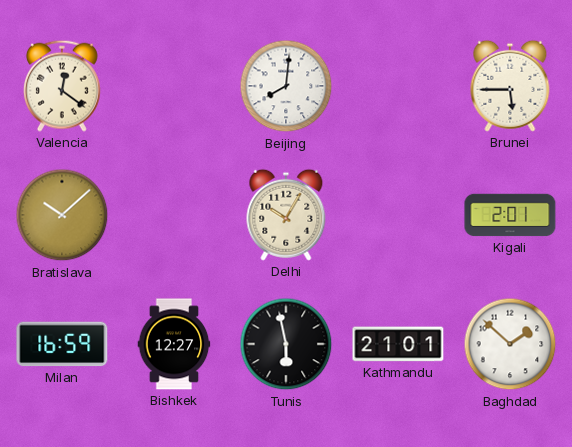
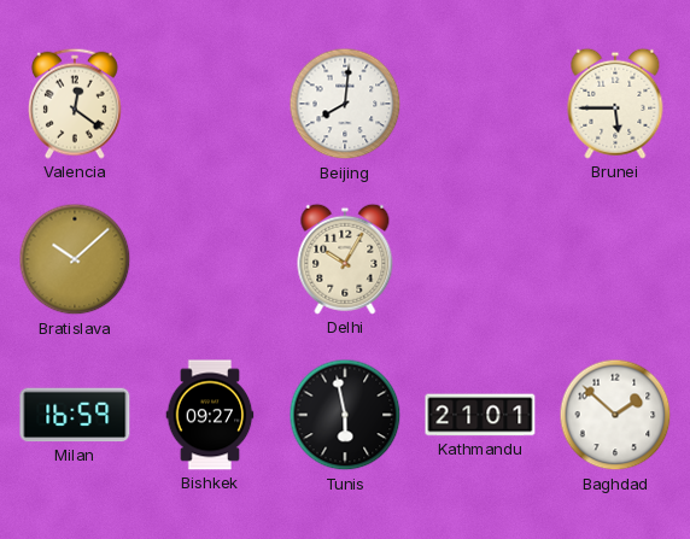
Kigali: 2:01 -> none (510, 215)
Bishkek: 12:27 -> 09:27 (210, 415)
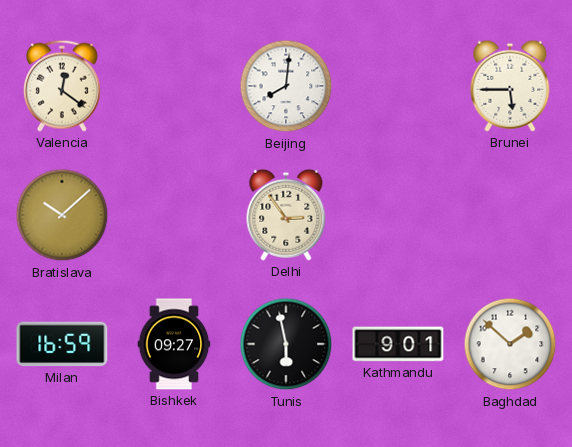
Delhi: 10:05 -> 2:54 (286, 215)
Kathmandu: 21:01 -> 9:01 (398, 344)
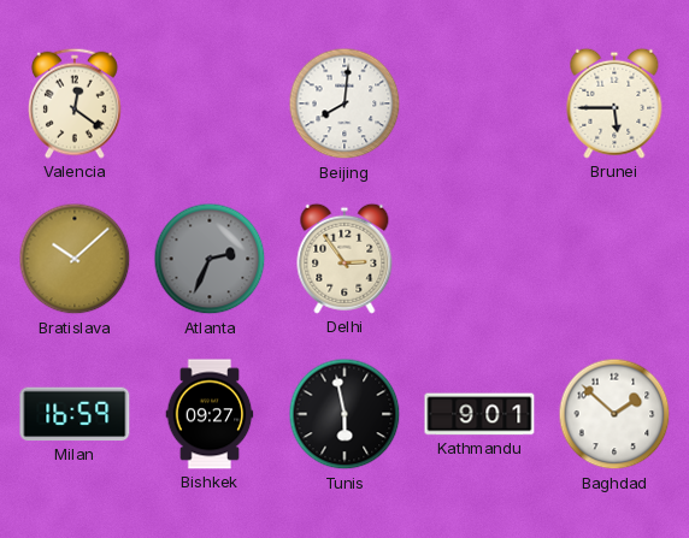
Atlanta: none -> 2:34 (210, 259)
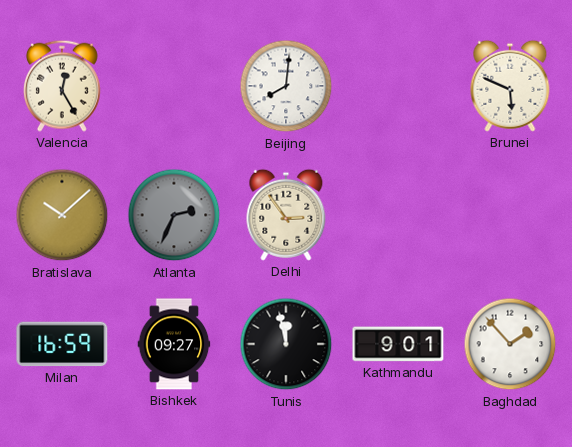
Valencia: 12:21 -> 12:25 (62, 86)
Brunei: 5:45 -> 5:49 (510, 86)
Tunis: 5:58 -> 11:58 (286, 344)
Baghdad: 1:52 -> 1:53 (510, 344)
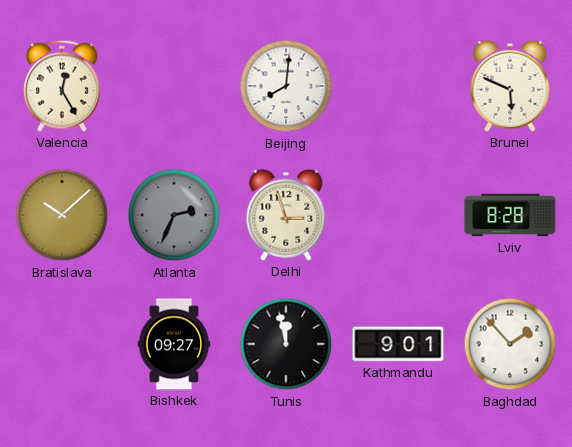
Delhi: 2:54 -> 2:57 (286, 215)
Lviv: none -> 8:28 (510, 215)
Milan: 16:59 -> none (62, 344)
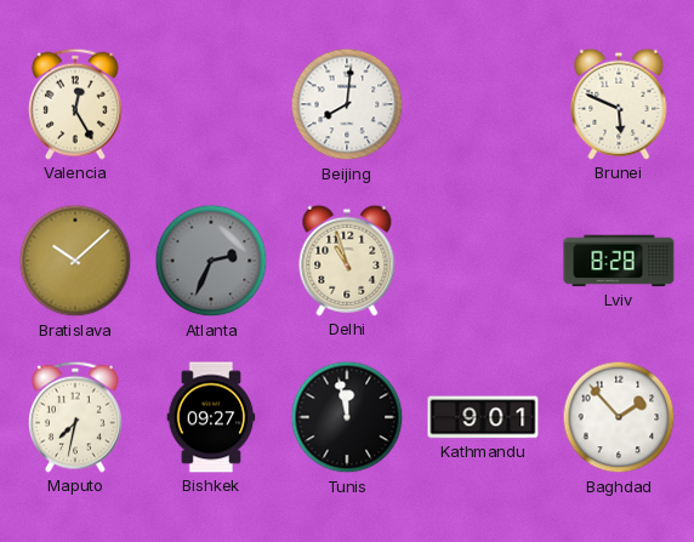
Delhi: 2:57 -> 10:57 (347, 261)
Maputo: none -> 7:32 (75, 417)
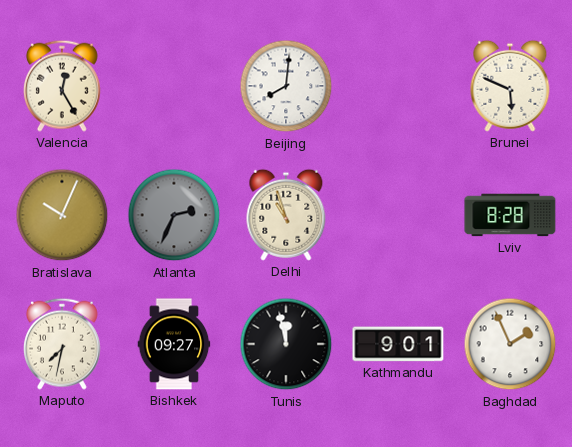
Bratislava: 10:08 -> 10:04 (62, 215)
Baghdad: 1:53 -> 1:56 (510, 344)
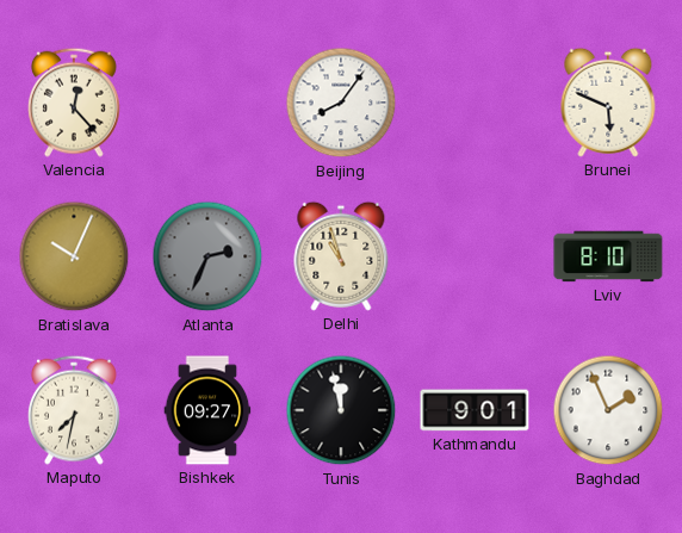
Valencia: 12:25 -> 12:23 (74, 103)
Beijing: 8:01 -> 8:06 (341, 103)
Lviv: 8:28 -> 8:10 (608, 256)
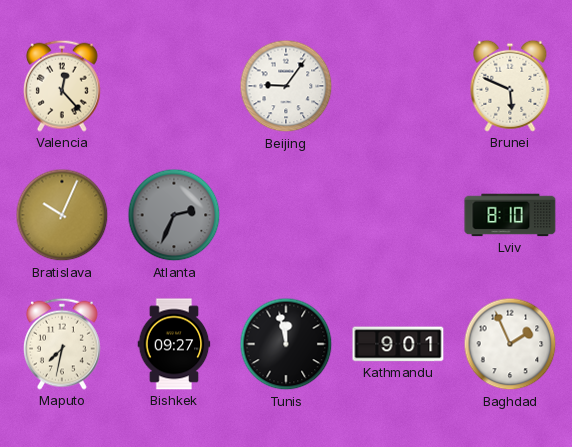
Beijing: 8:06 -> 9:06 (286, 86)
Delhi: 10:57 -> none (341, 256)
